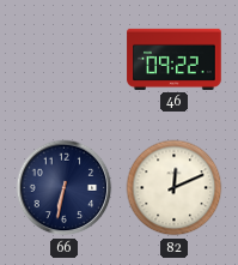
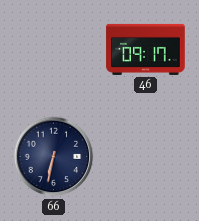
46: 09:22 -> 09:17 (146, 49)
82: 12:11 -> none (175, 188)
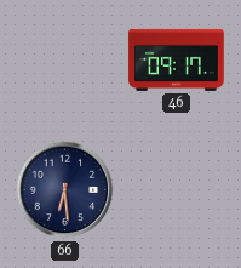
66: 6:32 -> 6:29 (65, 190)
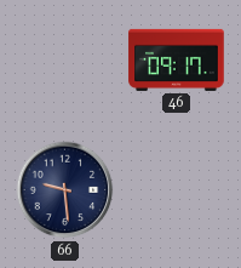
66: 6:29 -> 9:29 (65, 190)
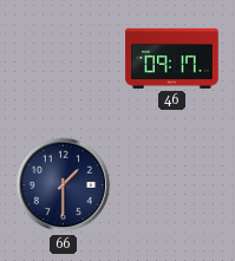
66: 9:29 -> 1:30 (64, 185)
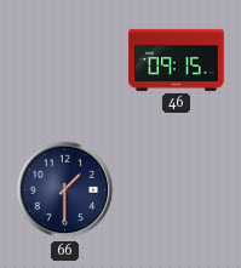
46: 09:17 -> 09:15 (177, 59)
